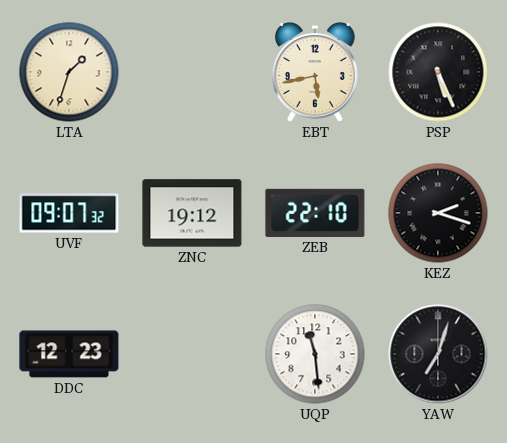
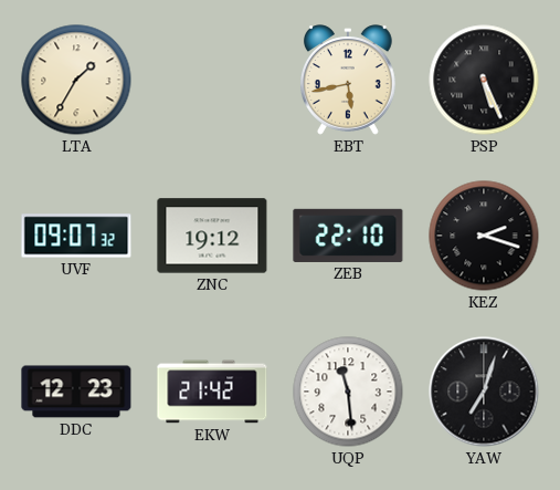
LTA: 1:33 -> 1:35 (76, 80)
EKW: none -> 21:42 (212, 392)
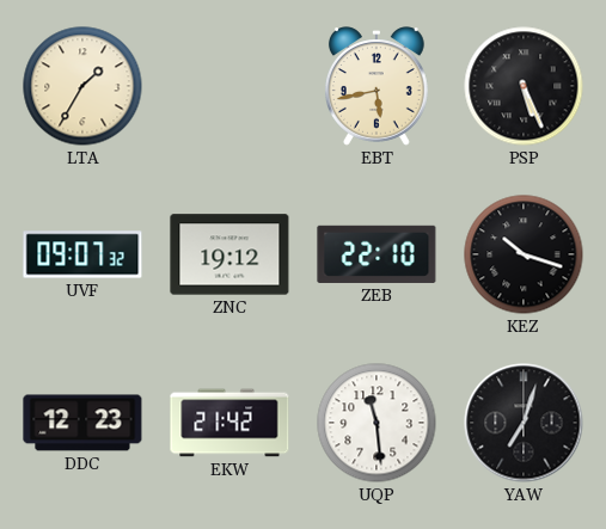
KEZ: 2:18 -> 10:18 (524, 254)
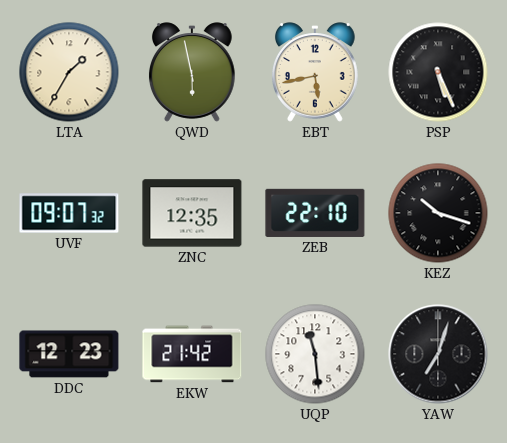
QWD: none -> 5:58 (192, 72)
ZNC: 19:12 -> 12:35 (192, 213)
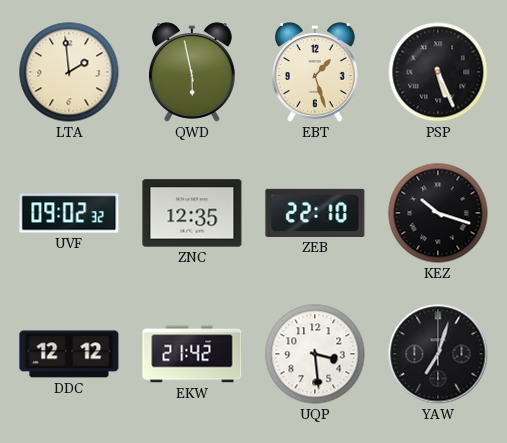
LTA: 1:35 -> 1:59 (69, 72)
EBT: 5:43 -> 1:27 (315, 72)
UVF: 09:07 -> 09:02 (69, 213)
DDC: 12:23 -> 12:12 (69, 354)
UQP: 11:29 -> 3:29 (315, 354)
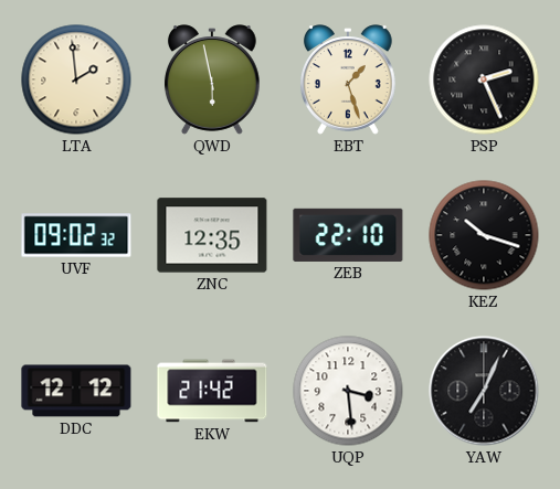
PSP: 5:26 -> 2:26 (484, 79)
YAW: 7:03 -> 7:04 (484, 391)
